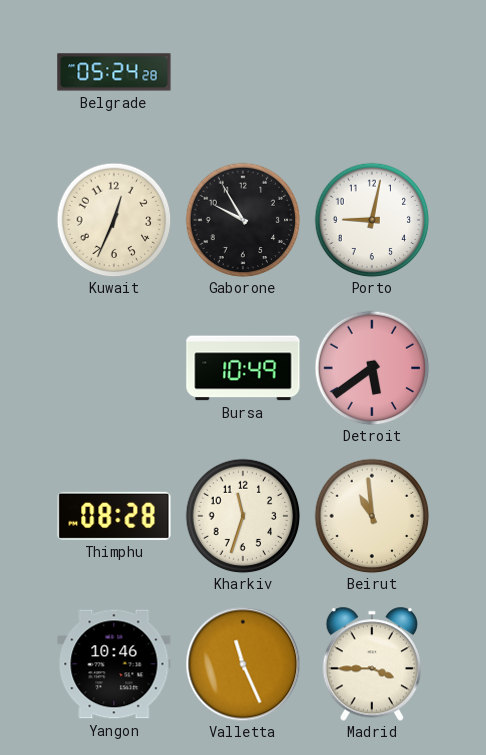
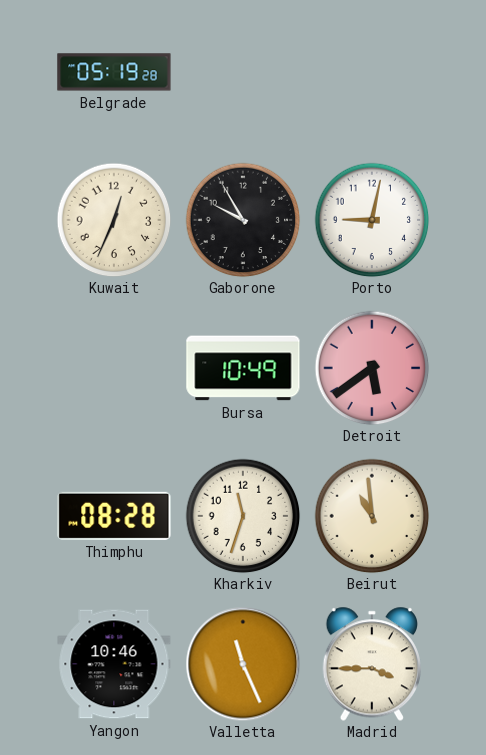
Belgrade: 05:24 -> 05:19 (114, 72)
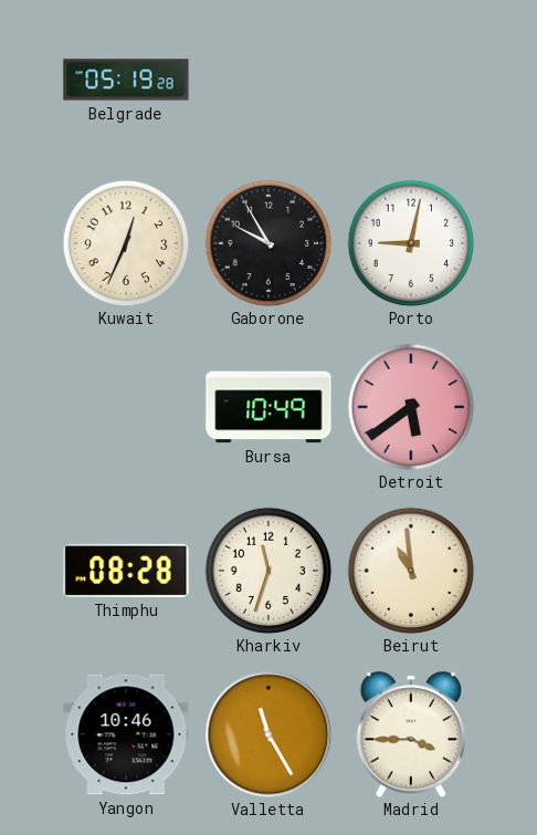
Valletta: 11:26 -> 11:25 (268, 734)
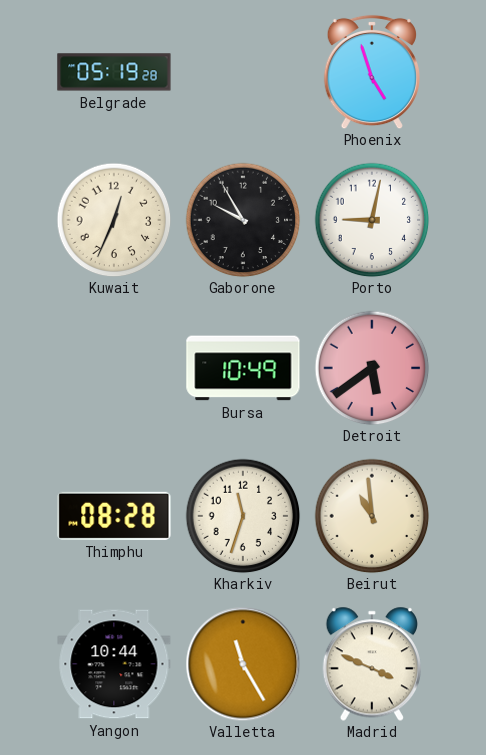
Phoenix: none -> 4:57 (372, 72)
Yangon: 10:46 -> 10:44 (114, 664)
Madrid: 3:45 -> 3:49 (372, 664)
